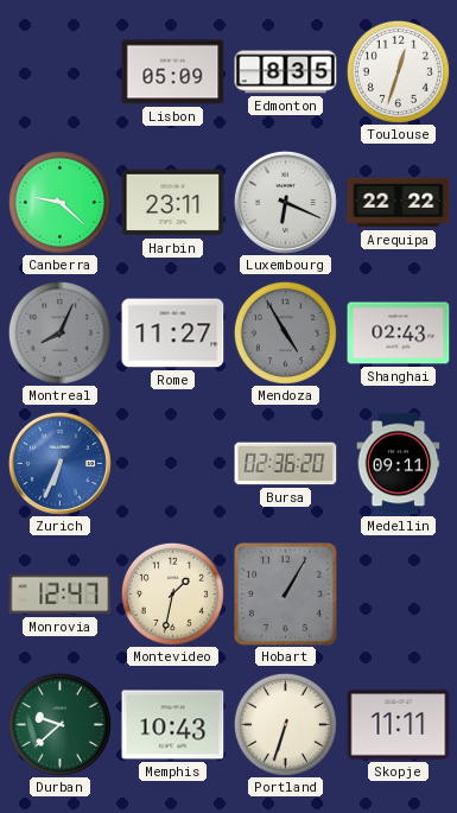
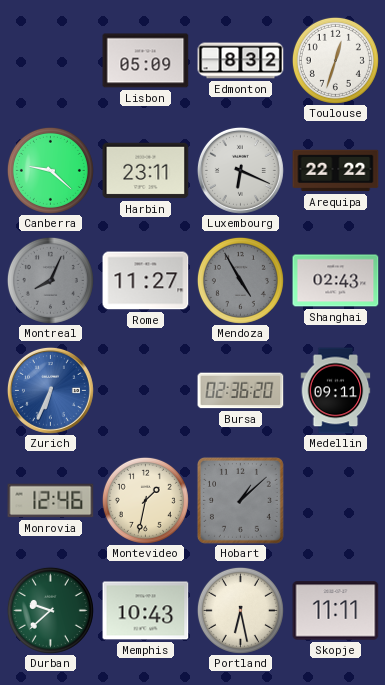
Edmonton: 8:35 -> 8:32 (241, 61)
Monrovia: 12:47 -> 12:46 (51, 501)
Hobart: 1:05 -> 1:08 (240, 500)
Portland: 6:33 -> 6:28 (240, 610)
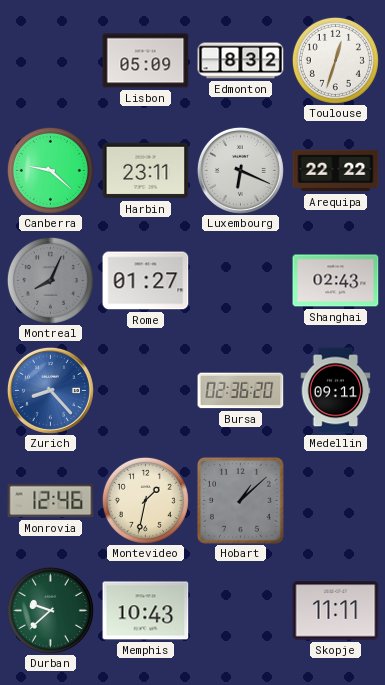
Rome: 11:27 -> 01:27 (146, 281)
Mendoza: 4:55 -> none (240, 280)
Zurich: 6:34 -> 8:23 (50, 390)
Portland: 6:28 -> none (240, 610)
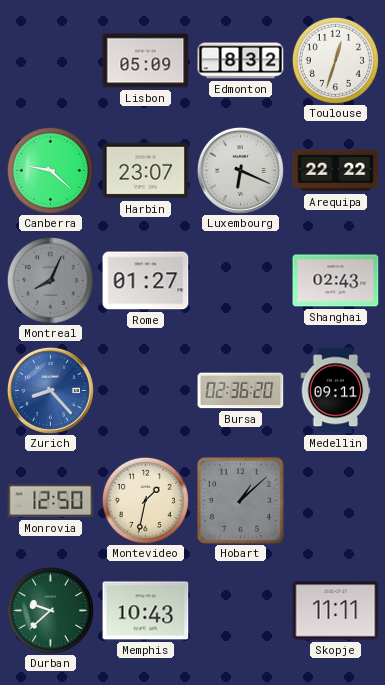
Harbin: 23:11 -> 23:07 (146, 171)
Monrovia: 12:46 -> 12:50 (51, 501)
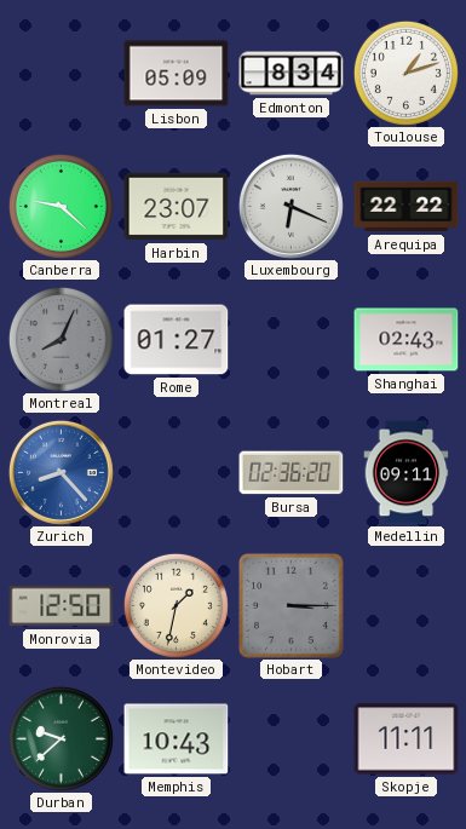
Edmonton: 8:32 -> 8:34 (292, 74)
Toulouse: 12:33 -> 1:12 (405, 73)
Hobart: 1:08 -> 3:15 (290, 605)
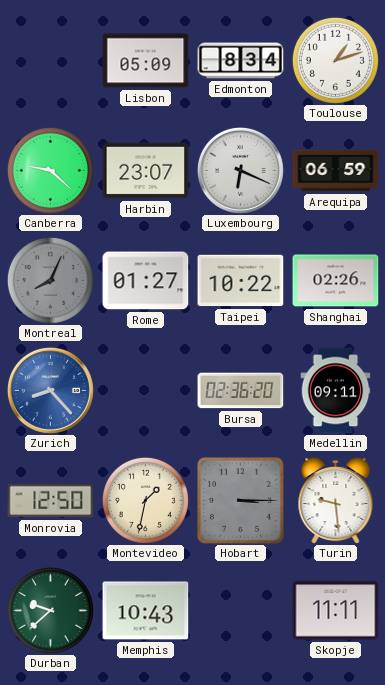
Arequipa: 22:22 -> 06:59 (336, 171)
Taipei: none -> 10:22 (241, 281)
Shanghai: 02:43 -> 02:26 (336, 281)
Turin: none -> 9:29 (336, 500)
